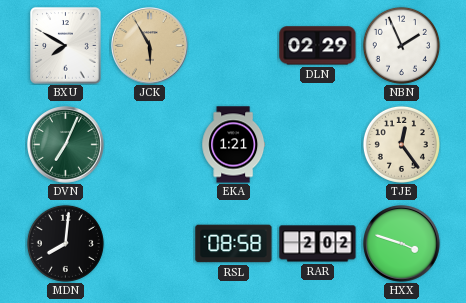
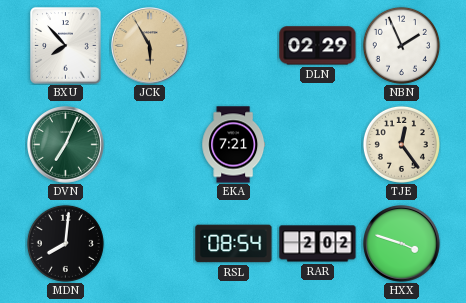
BXU: 7:50 -> 7:53 (66, 46)
EKA: 1:21 -> 7:21 (234, 145)
RSL: 08:58 -> 08:54 (234, 244)
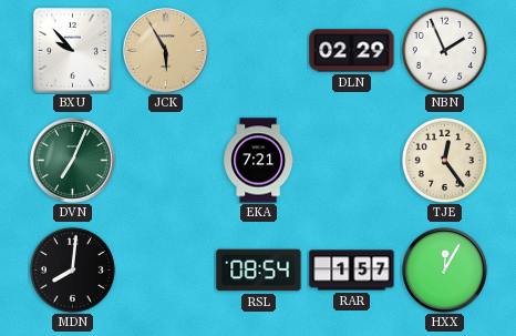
BXU: 7:53 -> 9:53 (73, 51)
RAR: 2:02 -> 1:57 (352, 271)
HXX: 3:48 -> 12:05 (445, 271)
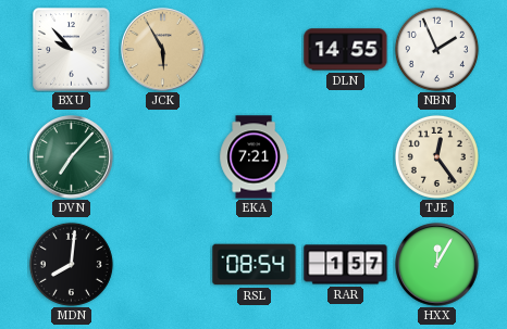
DLN: 02:29 -> 14:55 (346, 50)
DVN: 7:04 -> 7:07 (72, 157)
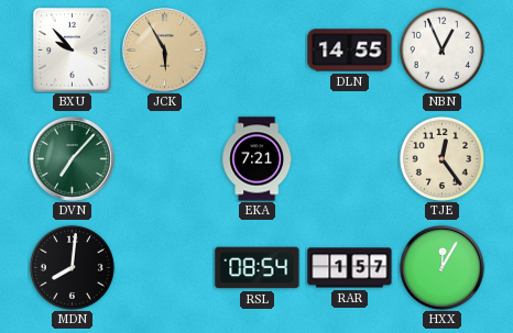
NBN: 1:56 -> 12:56 (441, 49)
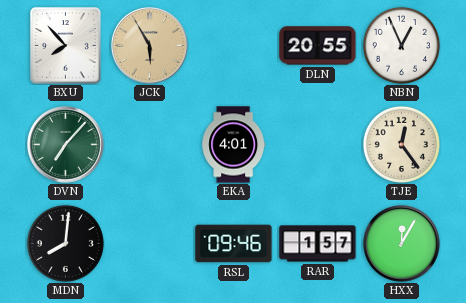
BXU: 9:53 -> 7:53 (66, 46)
DLN: 14:55 -> 20:55 (318, 46)
EKA: 7:21 -> 4:01 (234, 145)
RSL: 08:54 -> 09:46 (234, 244)
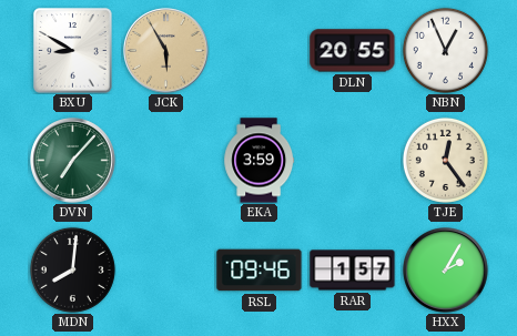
BXU: 7:53 -> 8:50 (73, 51)
EKA: 4:01 -> 3:59 (260, 161)
HXX: 12:05 -> 2:05 (446, 271)
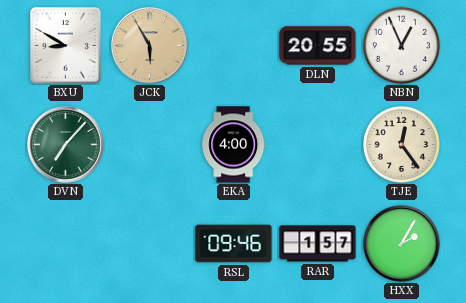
EKA: 3:59 -> 4:00 (234, 145)
MDN: 8:01 -> none (72, 269)
